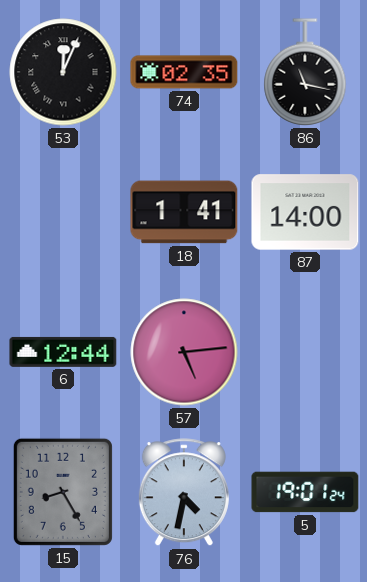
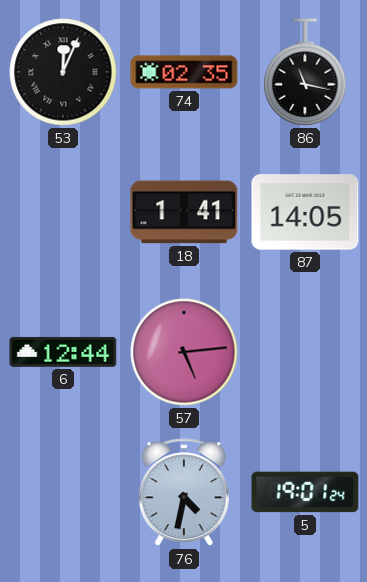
87: 14:00 -> 14:05 (305, 212)
15: 8:25 -> none (63, 492)
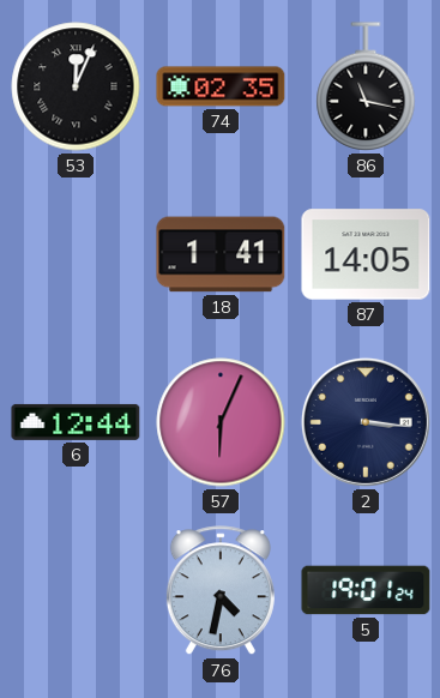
57: 5:14 -> 6:04 (221, 422)
2: none -> 3:16 (366, 422)
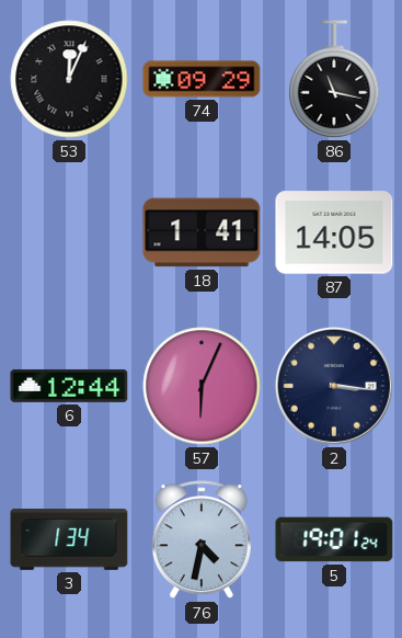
74: 02:35 -> 09:29 (202, 79)
3: none -> 1:34 (69, 540)
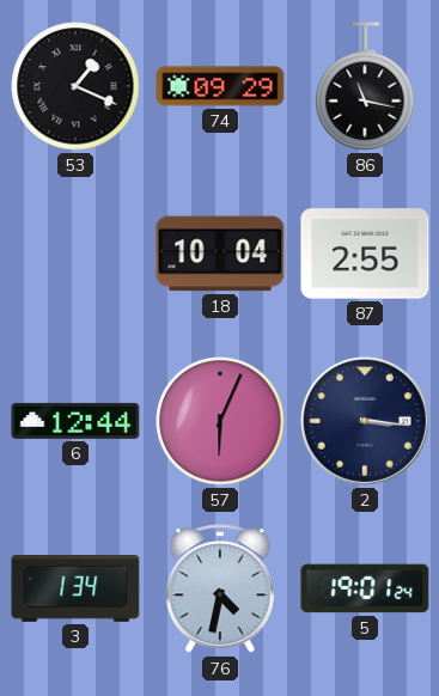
53: 12:04 -> 1:19 (75, 86)
18: 1:41 -> 10:04 (220, 254)
87: 14:05 -> 2:55 (365, 254)
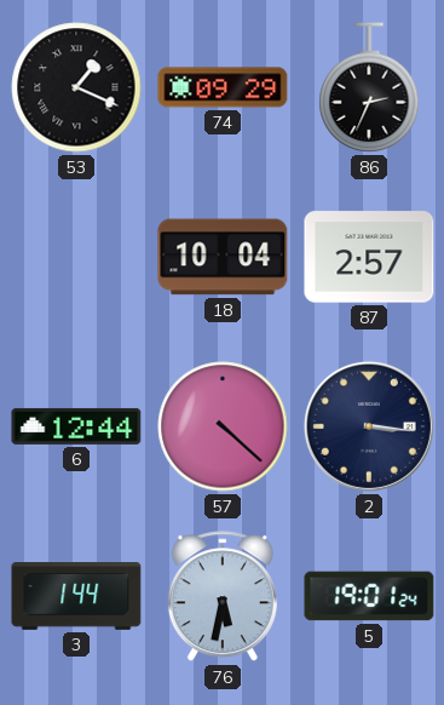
86: 11:17 -> 2:34 (369, 87)
87: 2:55 -> 2:57 (369, 257)
57: 6:04 -> 4:22 (223, 426)
3: 1:34 -> 1:44 (76, 597)
76: 4:32 -> 5:32 (223, 597)
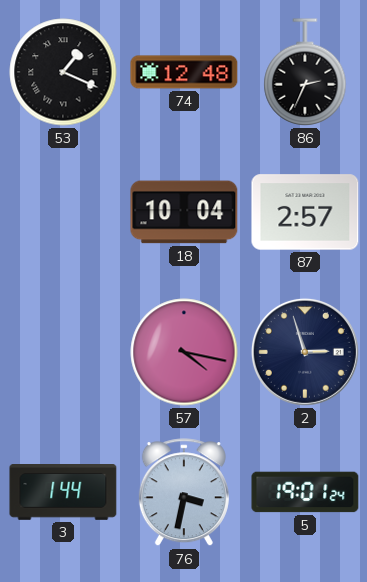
74: 09:29 -> 12:48 (184, 72)
6: 12:44 -> none (76, 426)
57: 4:22 -> 4:17 (184, 352)
2: 3:16 -> 2:57 (305, 352)
76: 5:32 -> 3:32 (184, 493)
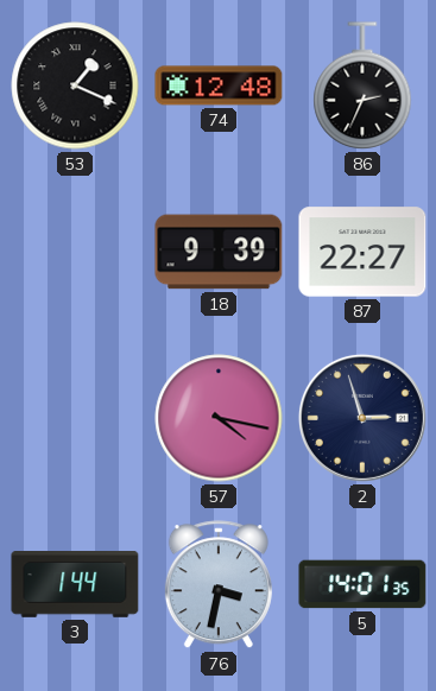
18: 10:04 -> 9:39 (219, 252)
87: 2:57 -> 22:27 (362, 252)
5: 19:01 -> 14:01 (362, 584)
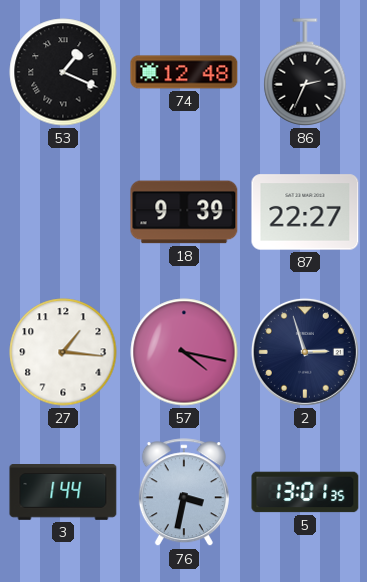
27: none -> 1:16 (63, 352)
5: 14:01 -> 13:01 (305, 492)
